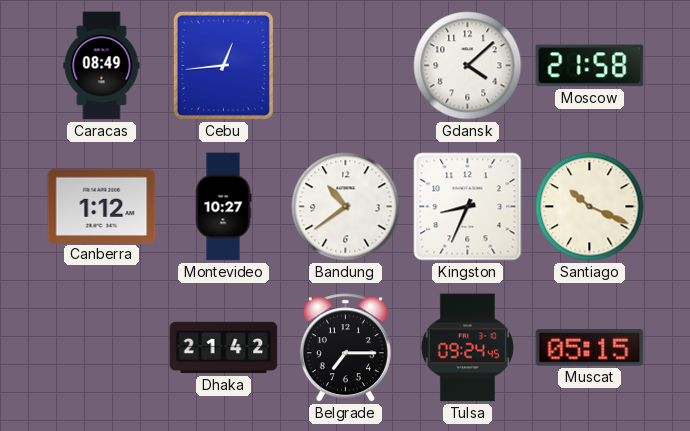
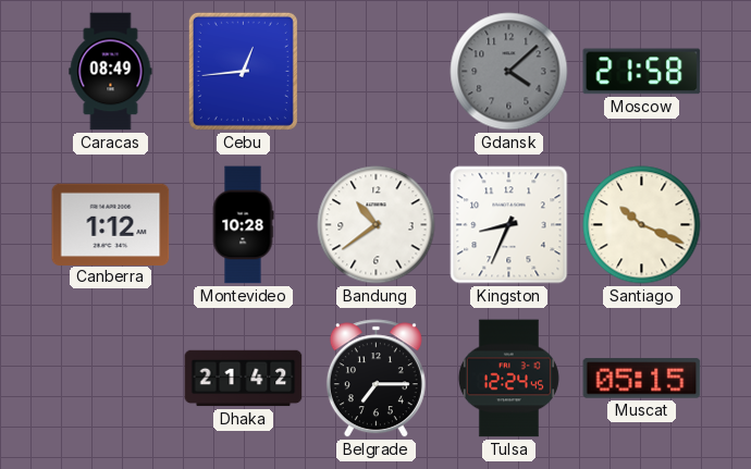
Gdansk dial: white -> grey (509, 72)
Montevideo: 10:27 -> 10:28 (243, 225)
Tulsa: 09:24 -> 12:24 (508, 379)
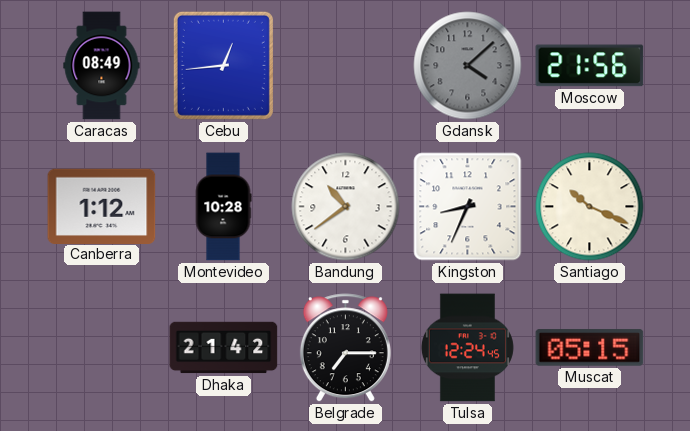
Moscow: 21:58 -> 21:56 (590, 66)
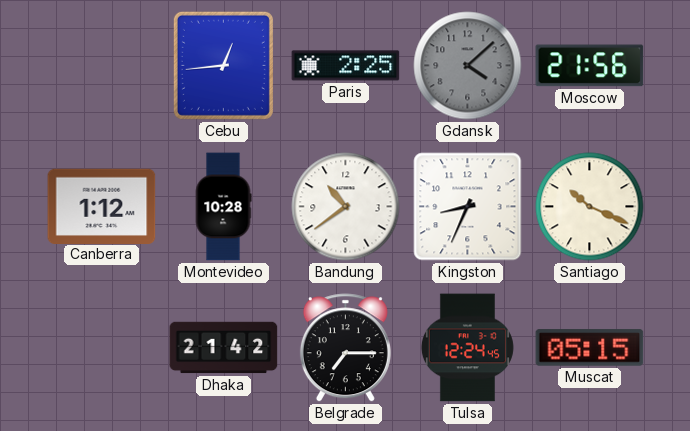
Caracas: 08:49 -> none (102, 66)
Paris: none -> 2:25 (346, 66)
